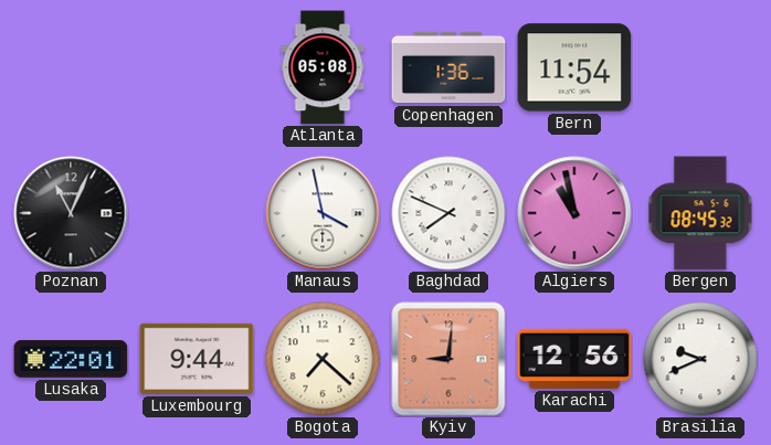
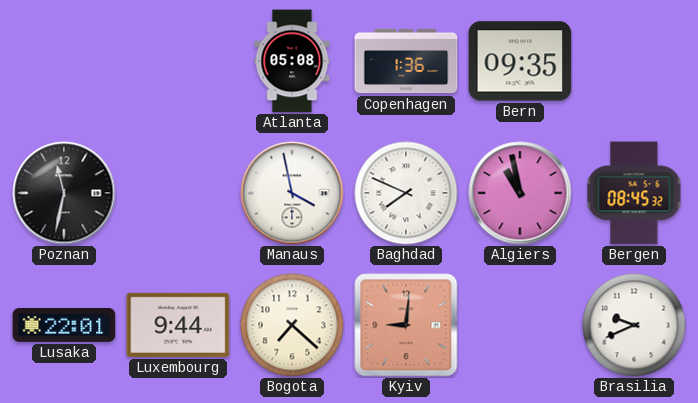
Bern: 11:54 -> 09:35 (520, 61)
Poznan: 11:04 -> 11:32 (64, 193)
Karachi: 12:56 -> none (574, 359)
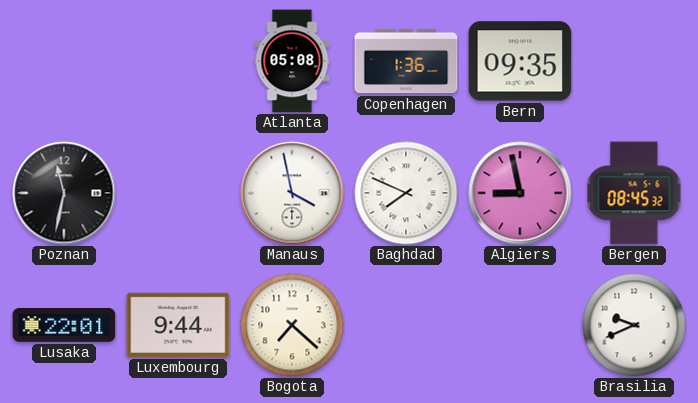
Algiers: 10:58 -> 8:58 (520, 193)
Kyiv: 9:01 -> none (406, 325)
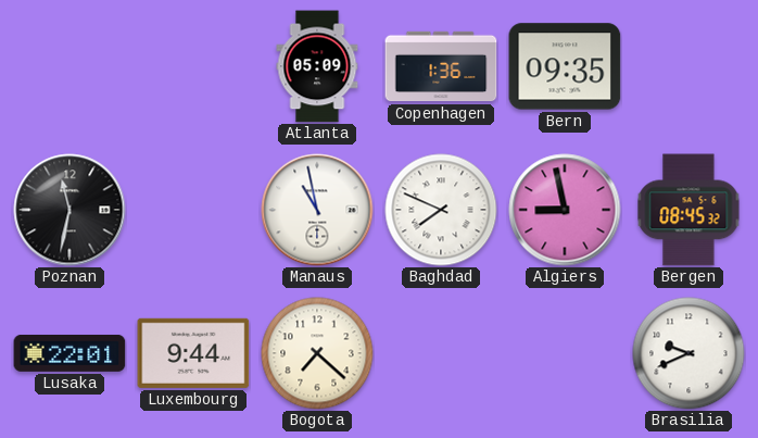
Atlanta: 05:08 -> 05:09 (317, 66)
Manaus: 3:58 -> 10:58 (317, 210)
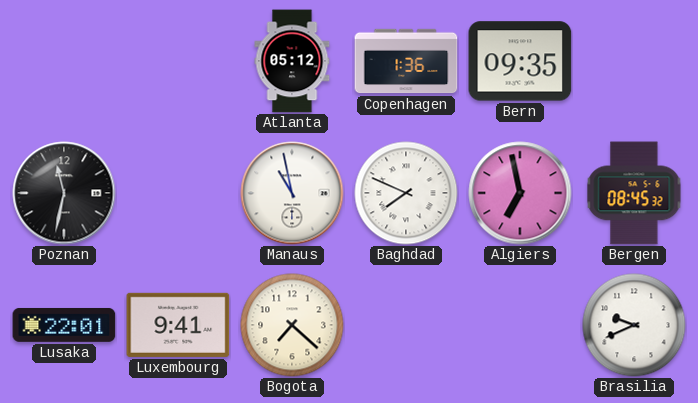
Atlanta: 05:09 -> 05:12 (292, 61)
Algiers: 8:58 -> 6:58 (520, 193)
Luxembourg: 9:44 -> 9:41 (178, 325)
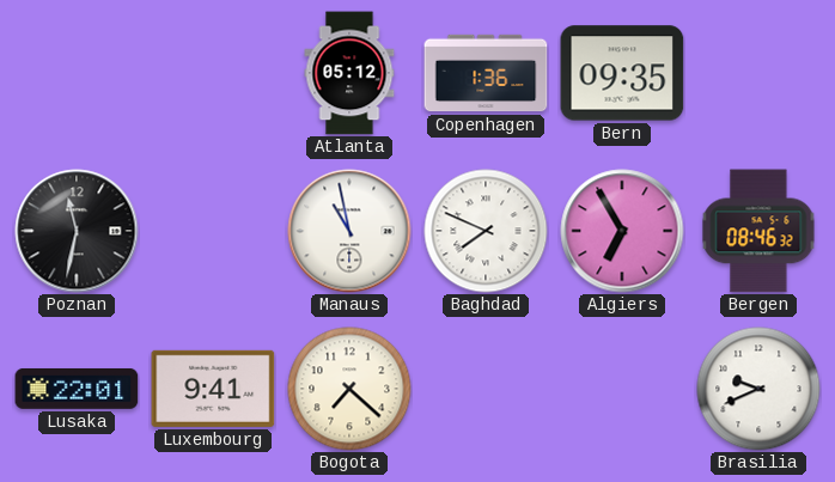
Algiers: 6:58 -> 6:55 (622, 231)
Bergen: 08:45 -> 08:46 (758, 231)
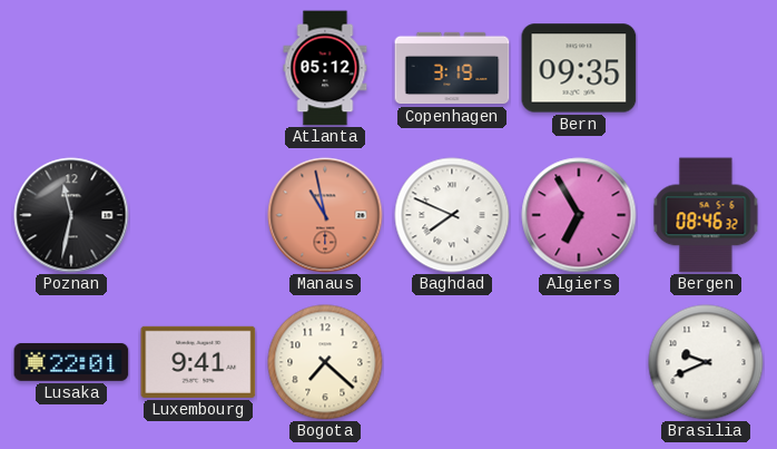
Copenhagen: 1:36 -> 3:19 (452, 68)
Manaus dial: white -> salmon (325, 215)
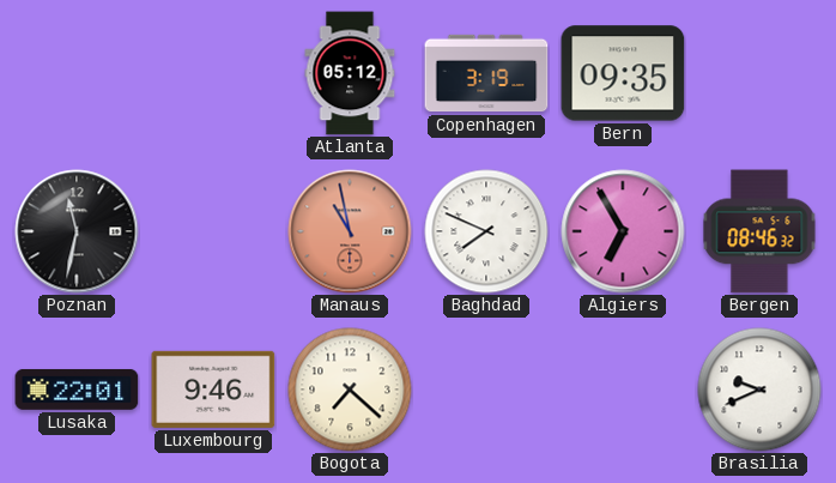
Luxembourg: 9:41 -> 9:46 (213, 390)
